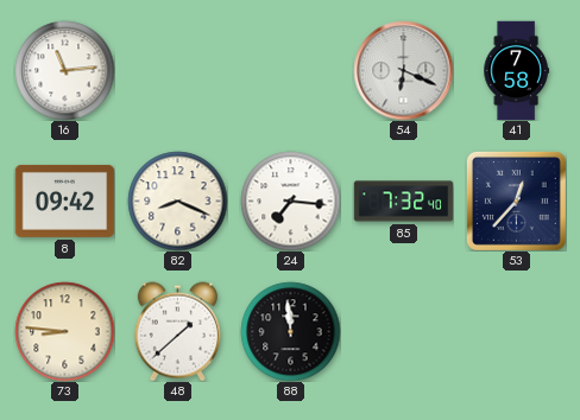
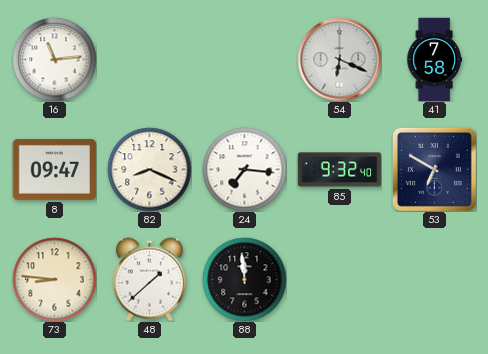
8: 09:42 -> 09:47 (54, 169)
85: 7:32 -> 9:32 (339, 170)
53: 12:37 -> 6:50 (434, 169)
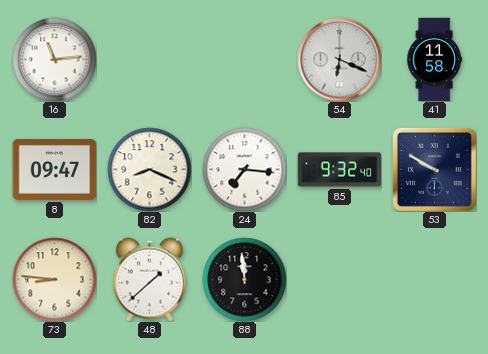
41: 7:58 -> 11:58 (434, 59)
53: 6:50 -> 9:50 (434, 169)
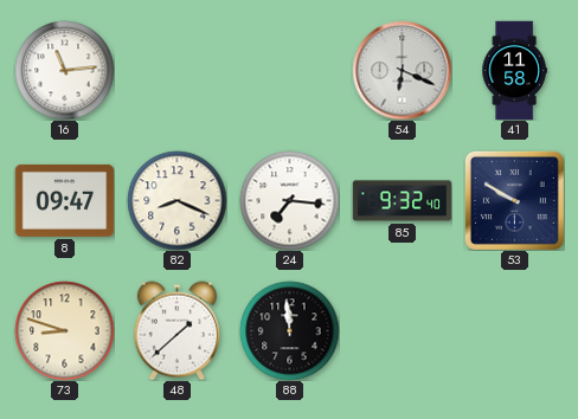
73: 8:46 -> 8:48 (64, 330)
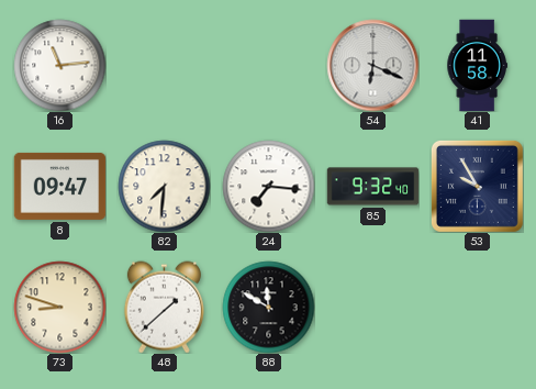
82: 8:19 -> 7:31 (164, 186)
53: 9:50 -> 9:55 (477, 186)
88: 11:59 -> 11:50 (268, 307)
